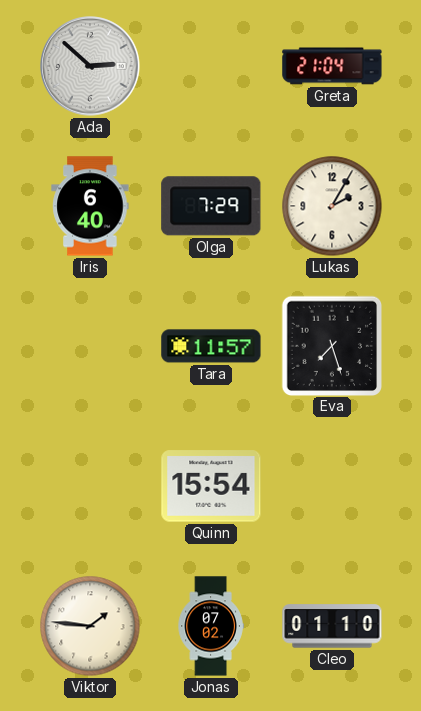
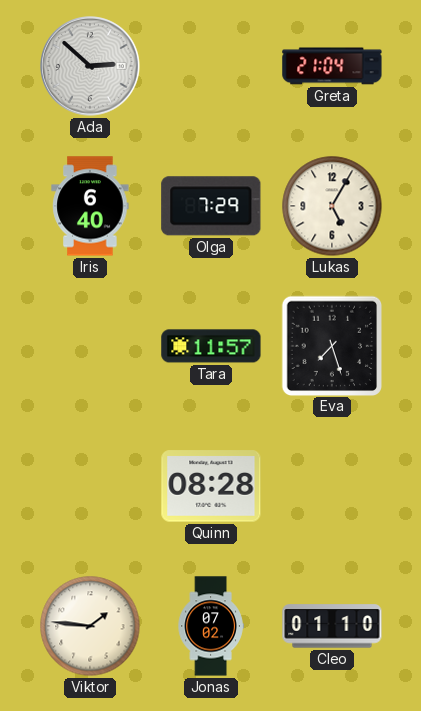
Lukas: 2:05 -> 5:05 (332, 206)
Quinn: 15:54 -> 08:28 (211, 486)
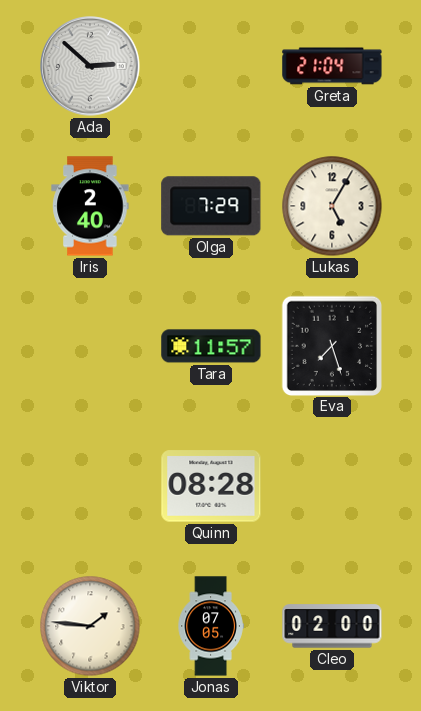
Iris: 6:40 -> 2:40 (90, 206)
Jonas: 07:02 -> 07:05 (211, 626)
Cleo: 01:10 -> 02:00 (332, 626)
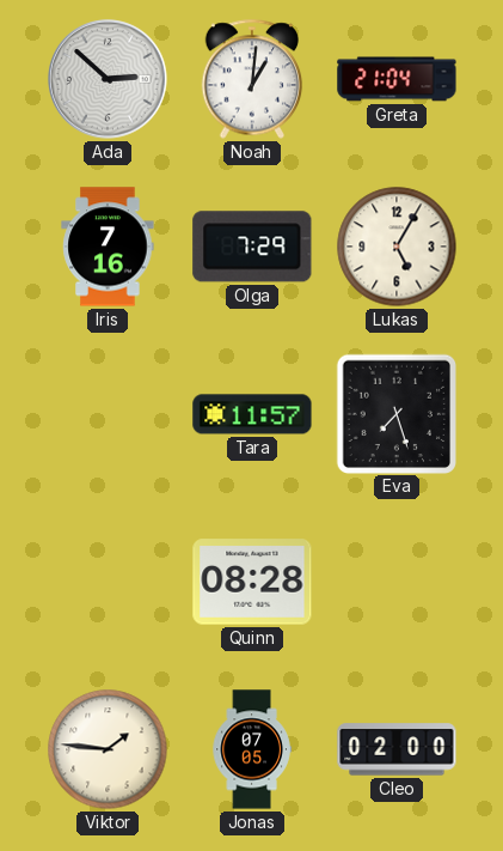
Noah: none -> 1:01 (252, 79)
Iris: 2:40 -> 7:16 (108, 247)
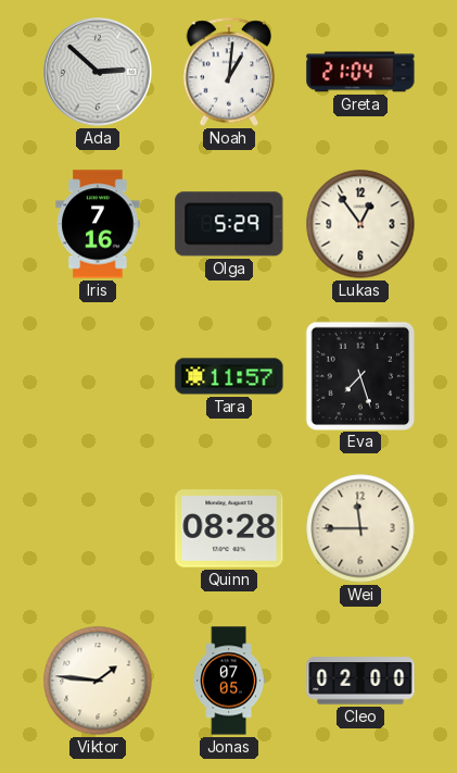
Olga: 7:29 -> 5:29 (229, 224)
Lukas: 5:05 -> 12:54 (360, 224)
Wei: none -> 11:45 (360, 528)
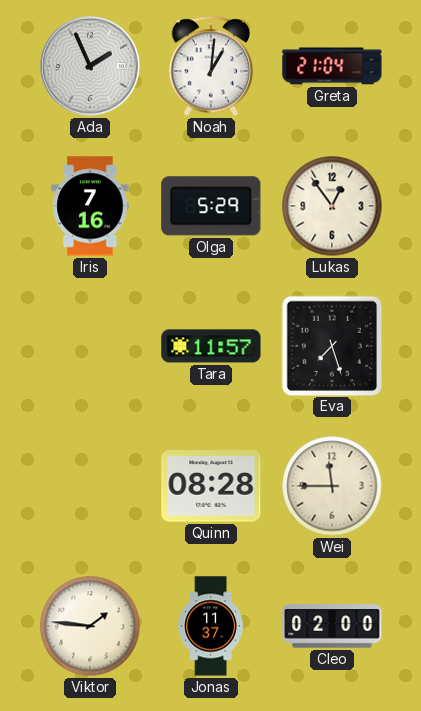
Ada: 2:52 -> 1:56 (90, 66)
Jonas: 07:05 -> 11:37 (211, 626)
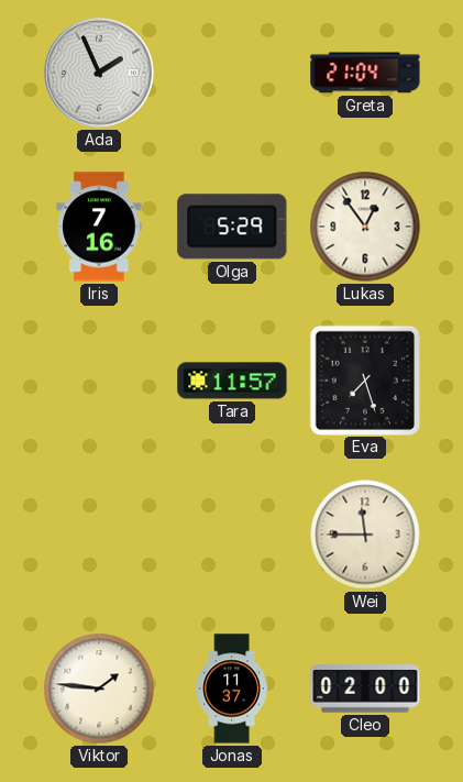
Noah: 1:01 -> none (211, 66)
Quinn: 08:28 -> none (211, 486)
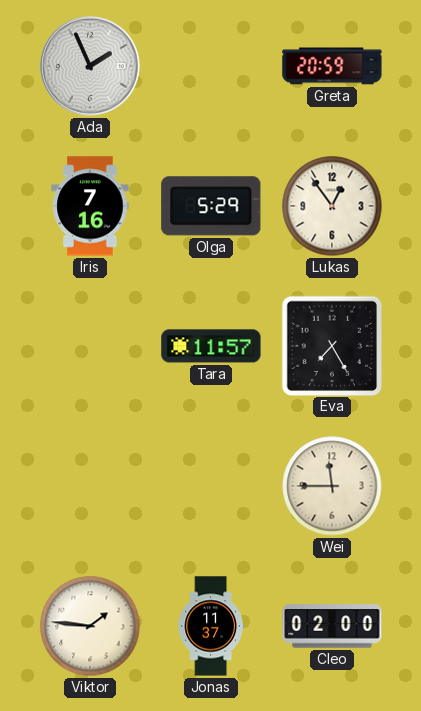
Greta: 21:04 -> 20:59 (332, 66)
Eva: 7:27 -> 7:25 (331, 345)
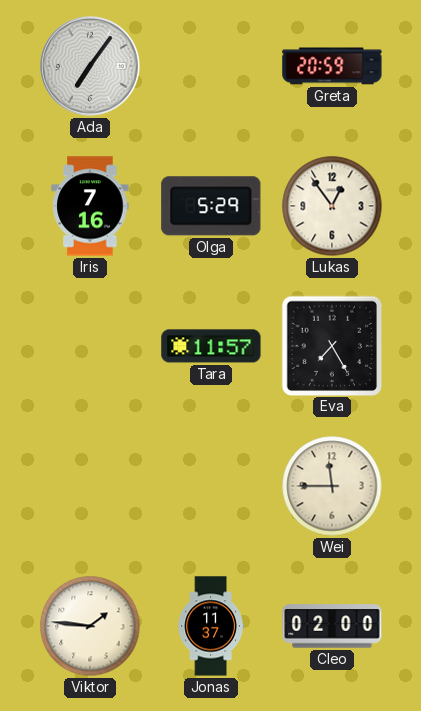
Ada: 1:56 -> 7:06 (90, 66)
